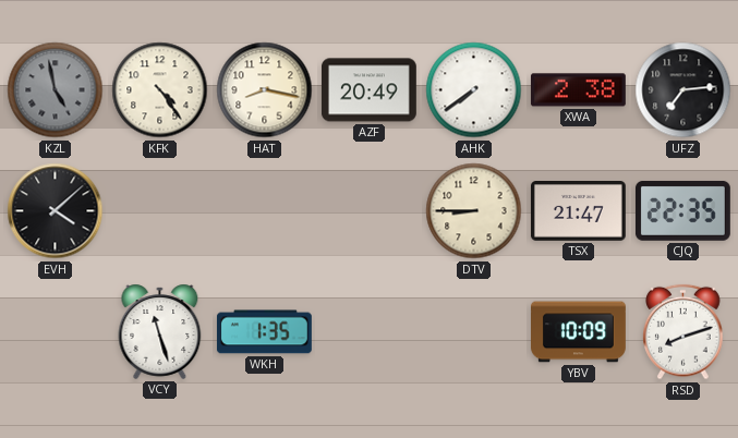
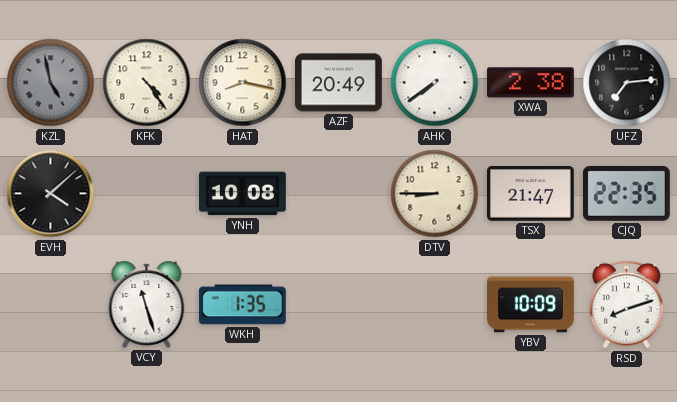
YNH: none -> 10:08 (242, 194)
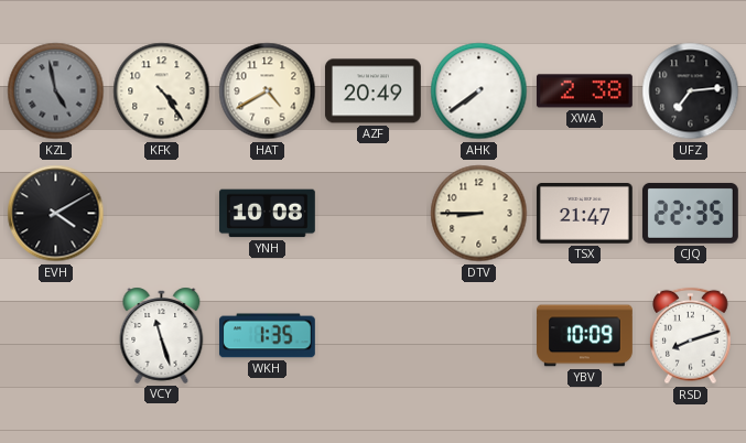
HAT: 8:17 -> 4:40 (268, 91)
EVH: 4:08 -> 4:10 (56, 214)
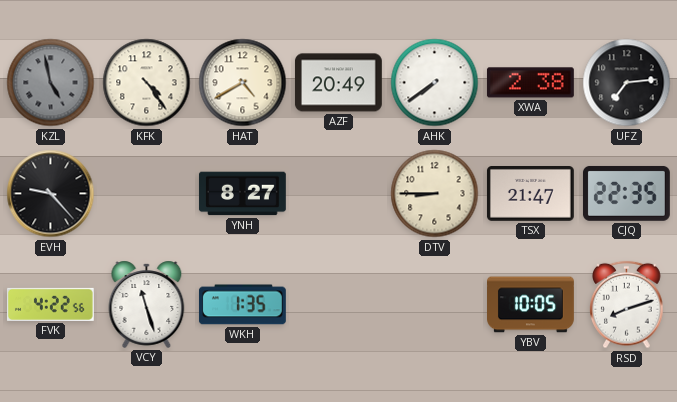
EVH: 4:10 -> 9:23 (51, 194)
YNH: 10:08 -> 8:27 (242, 194)
FVK: none -> 4:22 (50, 304)
YBV: 10:09 -> 10:05 (531, 305)
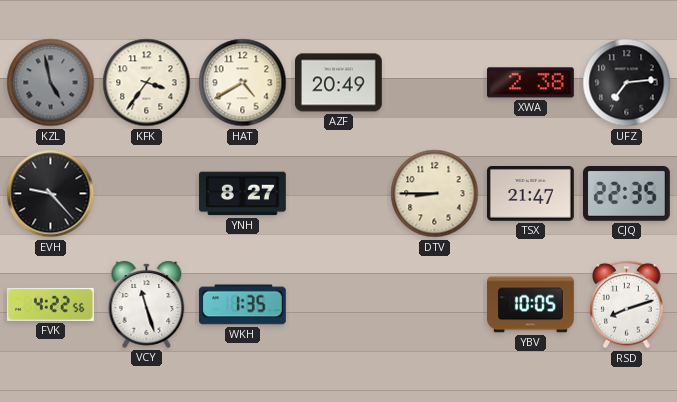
KFK: 4:24 -> 3:36 (147, 83)
AHK: 7:39 -> none (435, 83)
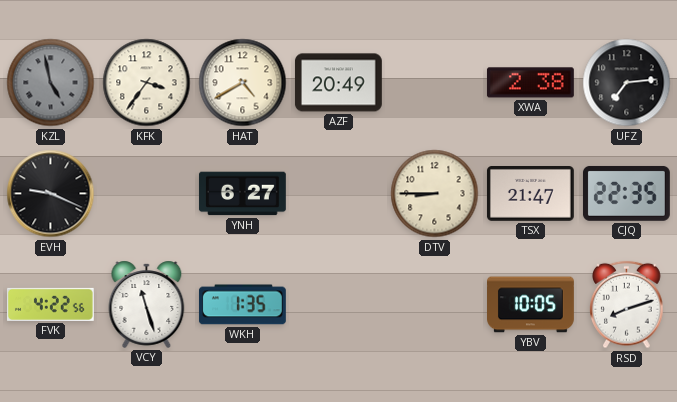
EVH: 9:23 -> 9:19 (51, 194)
YNH: 8:27 -> 6:27 (242, 194)
